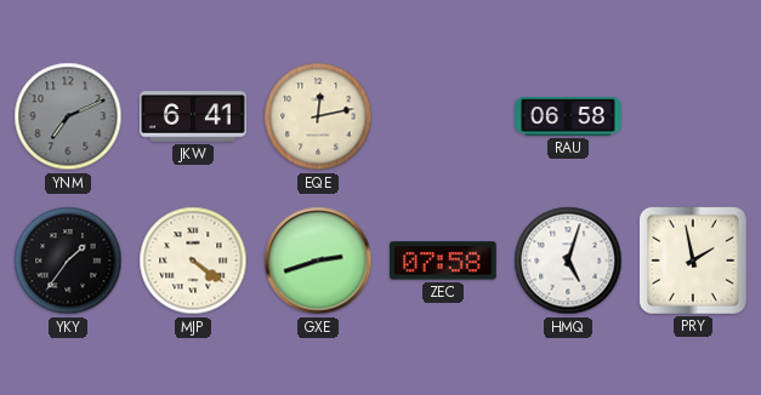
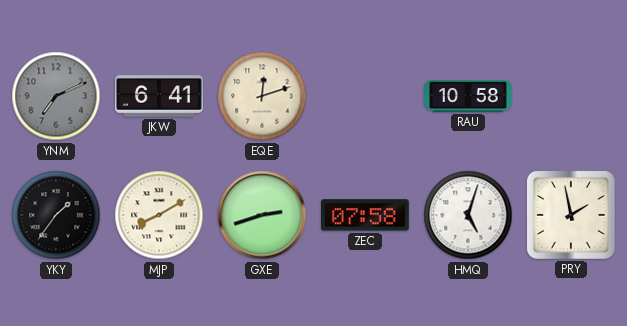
EQE: 12:13 -> 12:12 (262, 96)
RAU: 06:58 -> 10:58 (468, 97)
MJP: 4:21 -> 8:10 (159, 215)
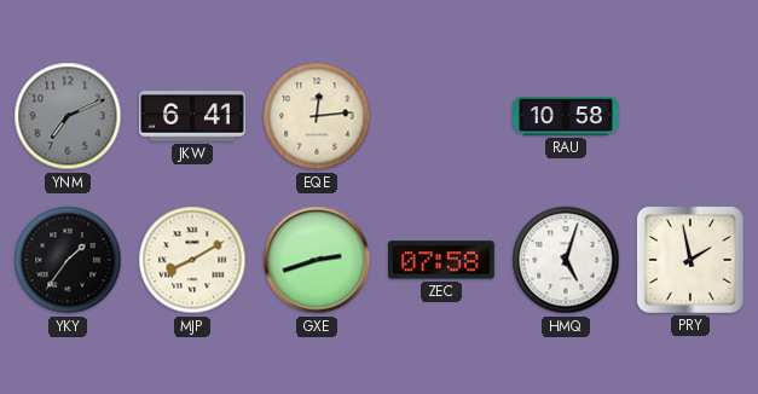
EQE: 12:12 -> 12:14 (317, 116)
